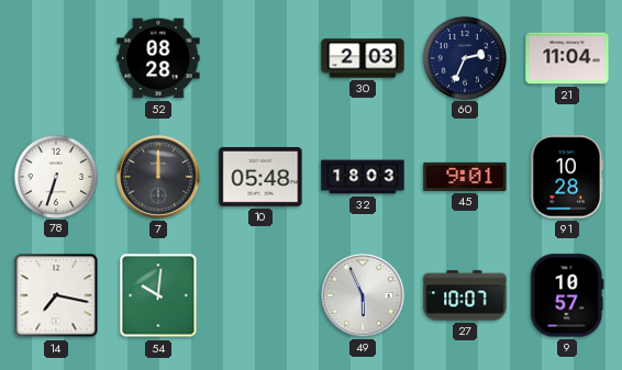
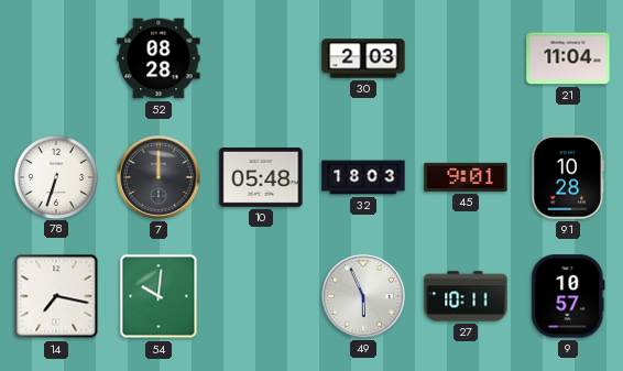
60: 2:34 -> none (464, 57)
27: 10:07 -> 10:11 (466, 296)
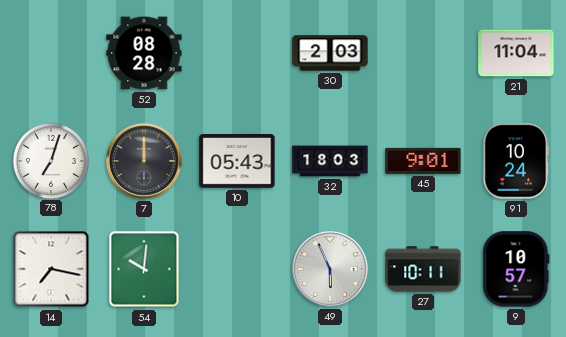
78: 6:33 -> 7:03 (50, 160)
10: 05:48 -> 05:43 (237, 162)
91: 10:28 -> 10:24 (516, 161)
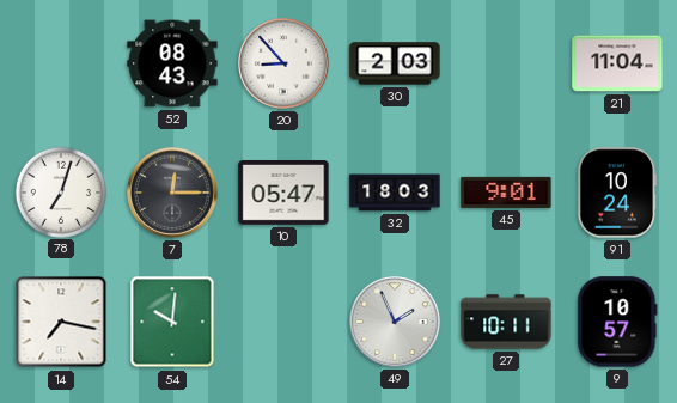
52: 08:28 -> 08:43 (172, 63)
20: none -> 8:53 (285, 65)
7: 12:00 -> 12:15 (173, 194)
10: 05:43 -> 05:47 (283, 194)
49: 5:56 -> 1:56 (396, 323)
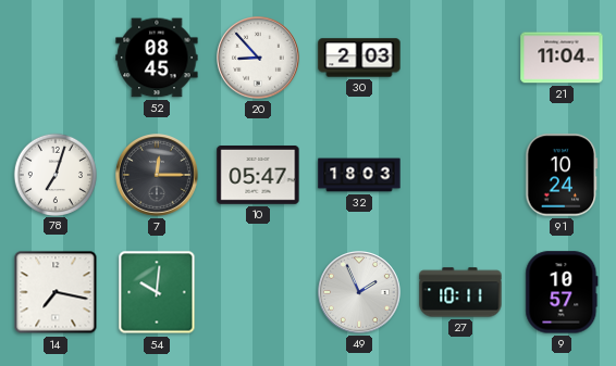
52: 08:43 -> 08:45 (157, 58)
45: 9:01 -> none (506, 193)
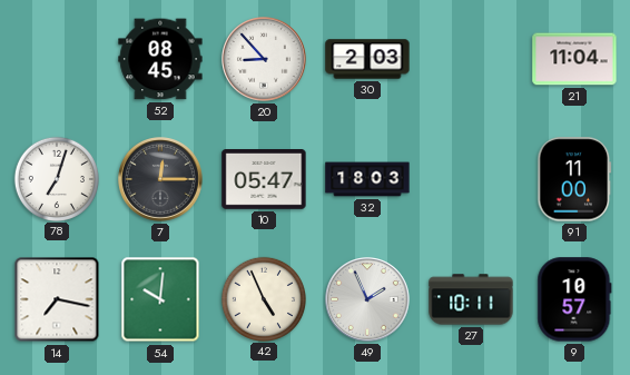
91: 10:24 -> 11:00 (574, 179)
42: none -> 4:56 (263, 298)
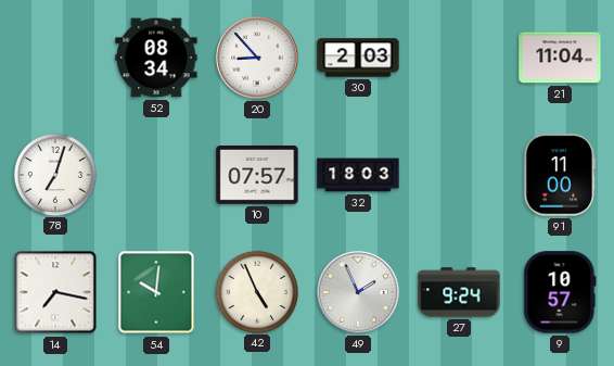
52: 08:45 -> 08:34 (156, 58)
7: 12:15 -> none (161, 180)
10: 05:47 -> 07:57 (257, 176)
27: 10:11 -> 9:24 (459, 292)
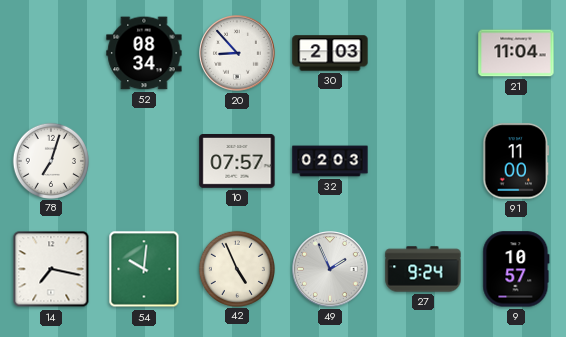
32: 18:03 -> 02:03 (330, 161)
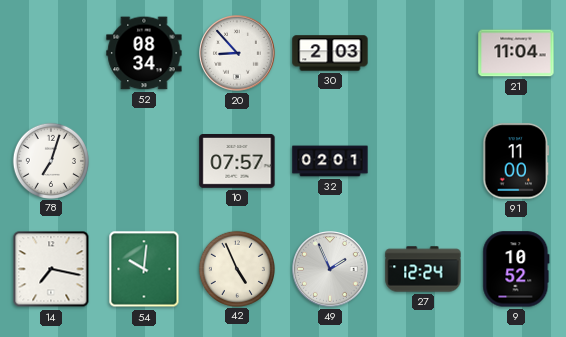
32: 02:03 -> 02:01 (330, 161)
27: 9:24 -> 12:24 (423, 269)
9: 10:57 -> 10:52 (516, 269)
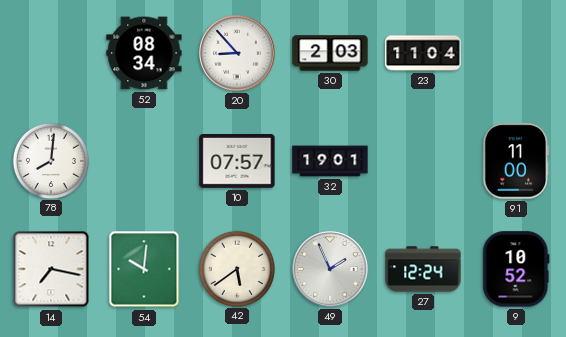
23: none -> 11:04 (423, 53)
21: 11:04 -> none (516, 53)
78: 7:03 -> 8:01 (50, 160)
32: 02:01 -> 19:01 (330, 161)
42: 4:56 -> 5:39 (236, 268)
